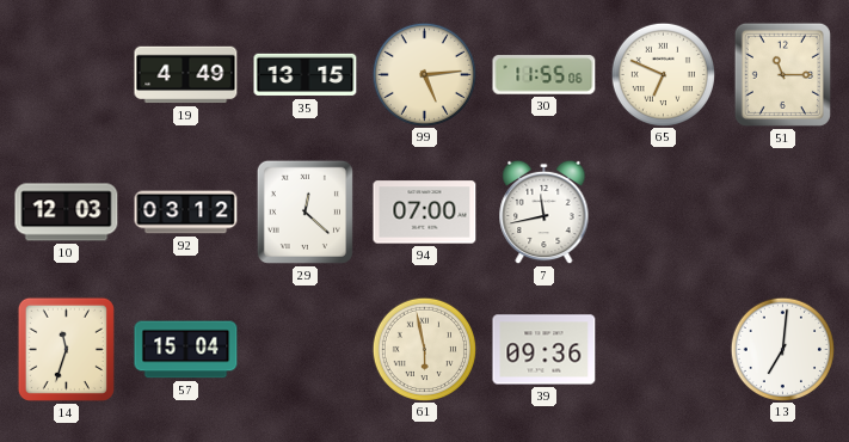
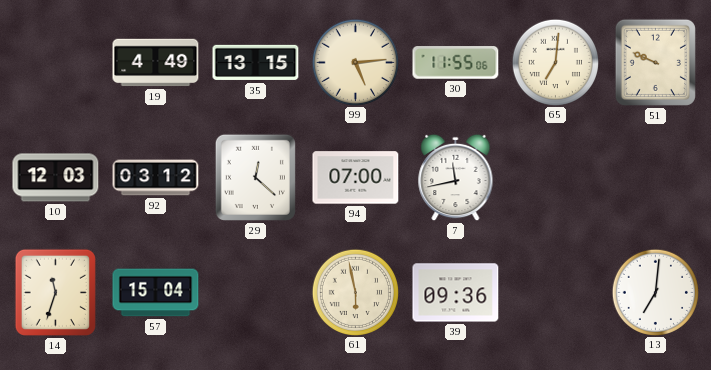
65: 6:49 -> 7:01 (555, 62)
51: 11:15 -> 9:49 (655, 62)
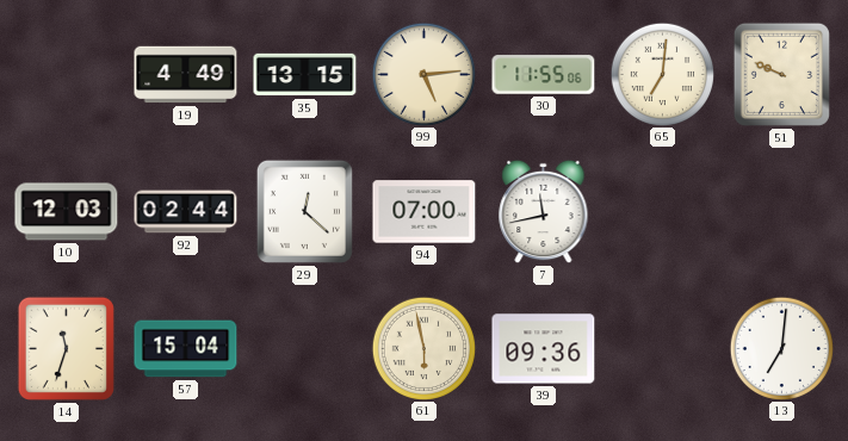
92: 03:12 -> 02:44 (186, 212)
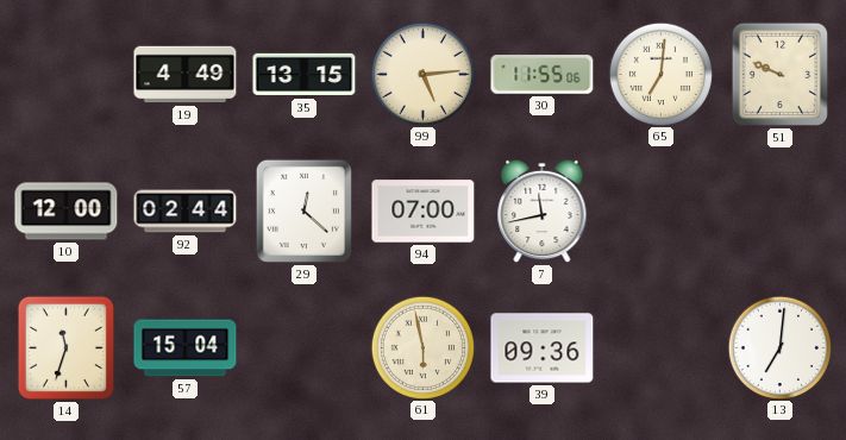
10: 12:03 -> 12:00 (67, 212)
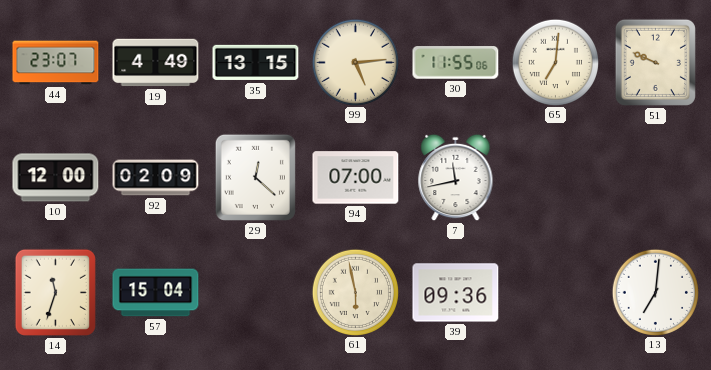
44: none -> 23:07 (56, 63)
92: 02:44 -> 02:09 (156, 178)
